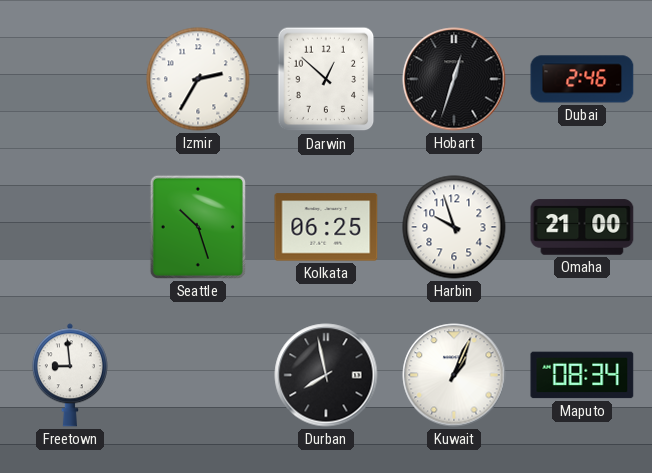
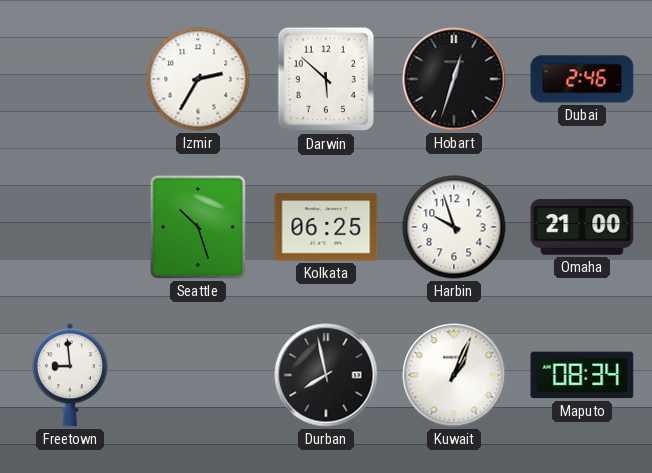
Darwin: 12:52 -> 5:52 (326, 79)
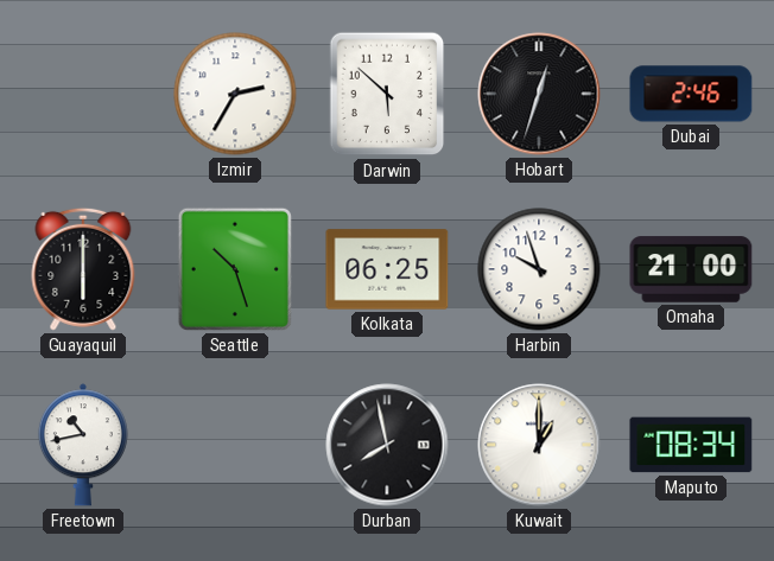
Guayaquil: none -> 6:00 (83, 269)
Freetown: 8:59 -> 10:43 (83, 445)
Kuwait: 1:04 -> 1:00 (539, 445)
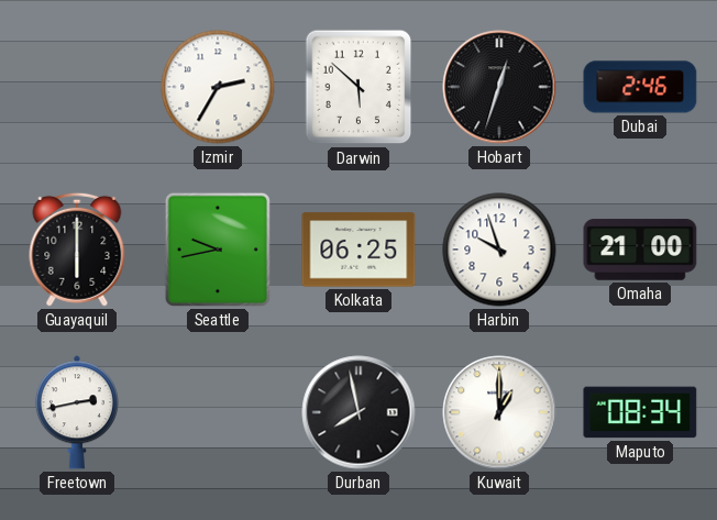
Seattle: 10:27 -> 9:43 (218, 250)
Freetown: 10:43 -> 2:43 (77, 412)
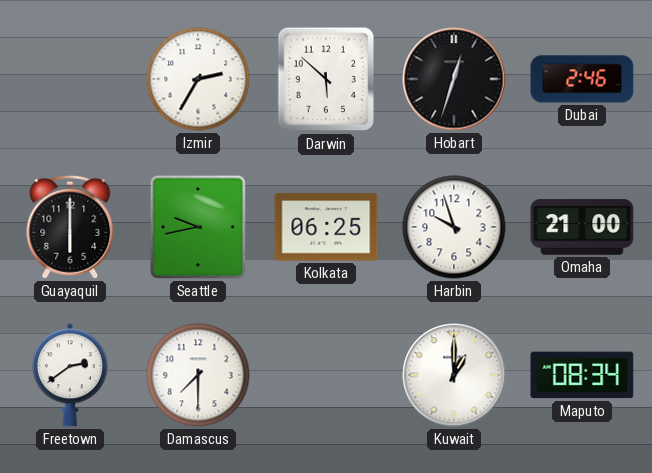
Freetown: 2:43 -> 2:39 (70, 375)
Damascus: none -> 7:30 (198, 375)
Durban: 7:58 -> none (358, 412)
